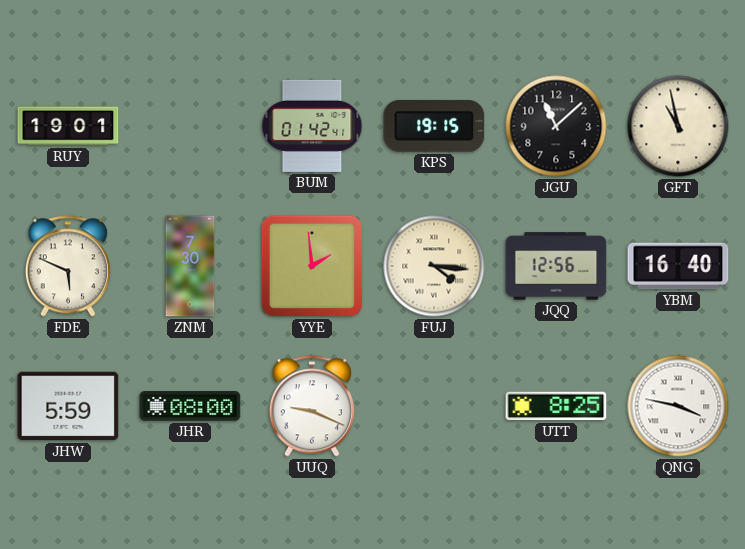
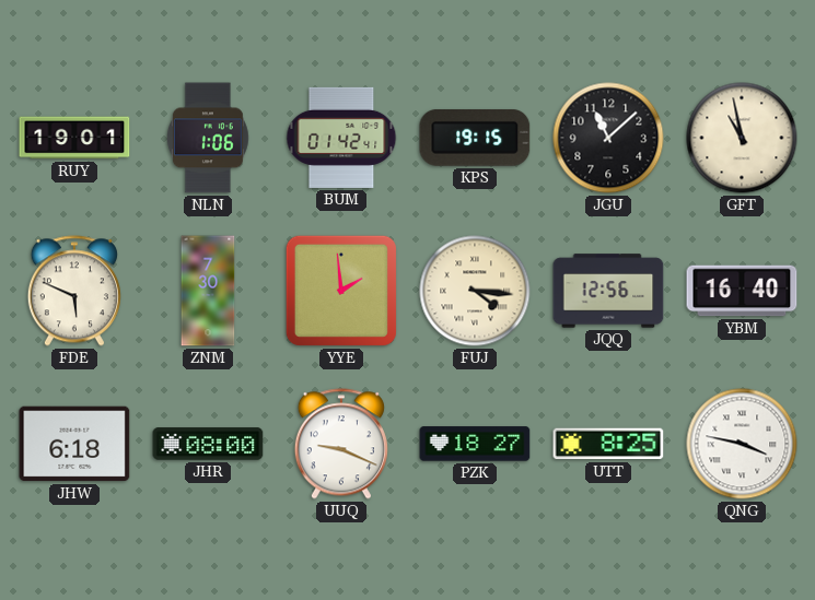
NLN: none -> 1:06 (208, 138)
JHW: 5:59 -> 6:18 (74, 444)
PZK: none -> 18:27 (475, 444)
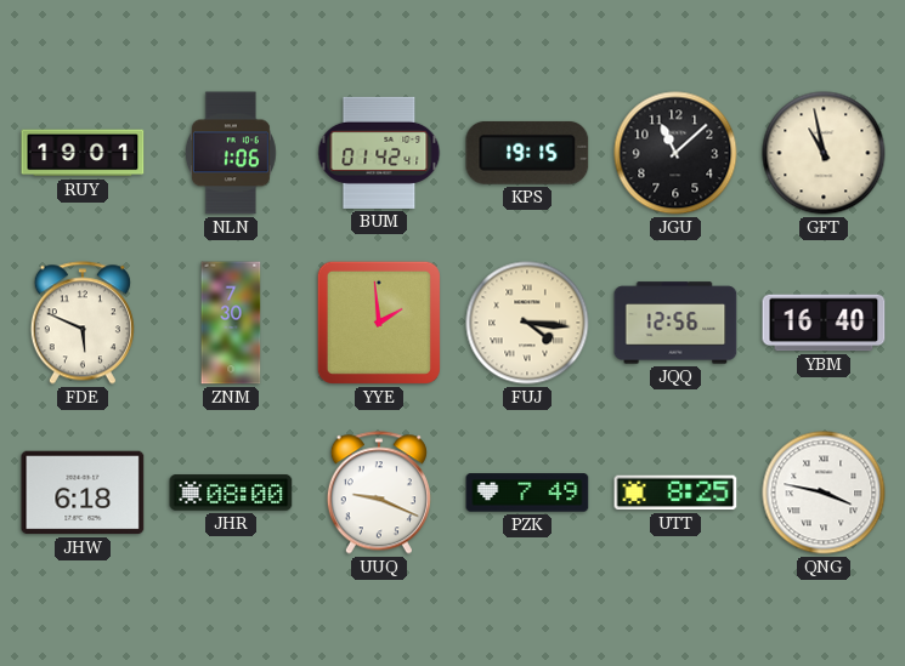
PZK: 18:27 -> 7:49 (527, 493)
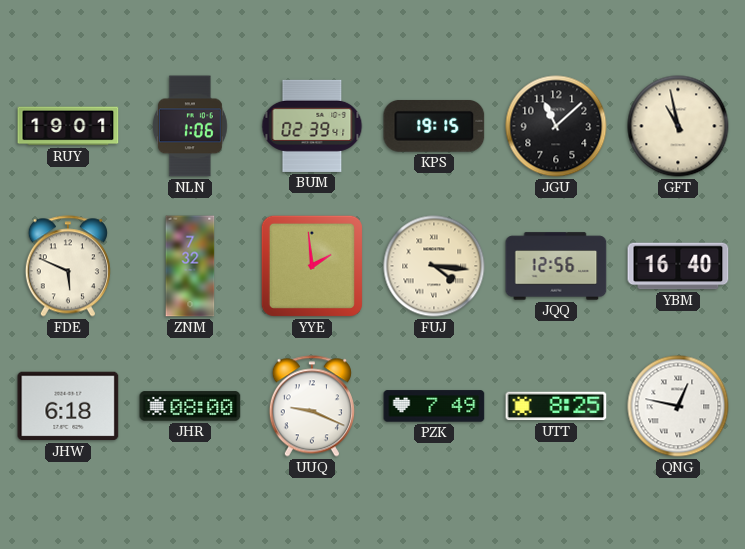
BUM: 01:42 -> 02:39 (312, 126)
ZNM: 7:30 -> 7:32 (190, 266)
QNG: 3:47 -> 12:47 (678, 406)
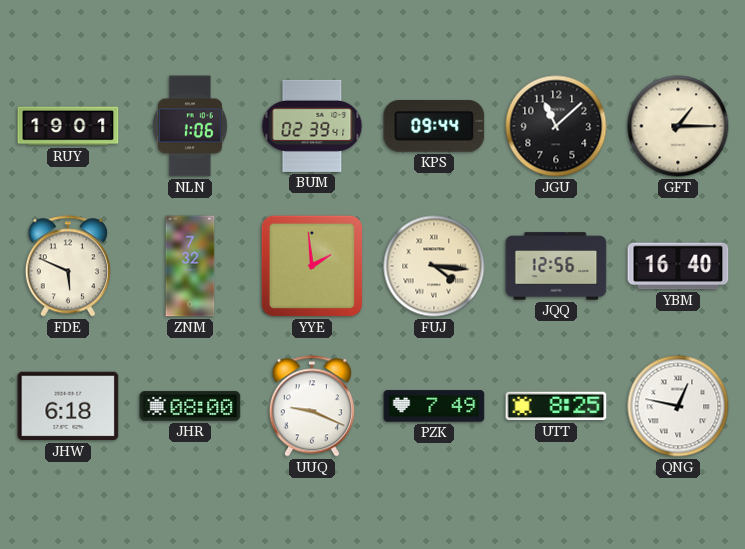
KPS: 19:15 -> 09:44 (434, 126)
GFT: 10:58 -> 1:15 (678, 126)
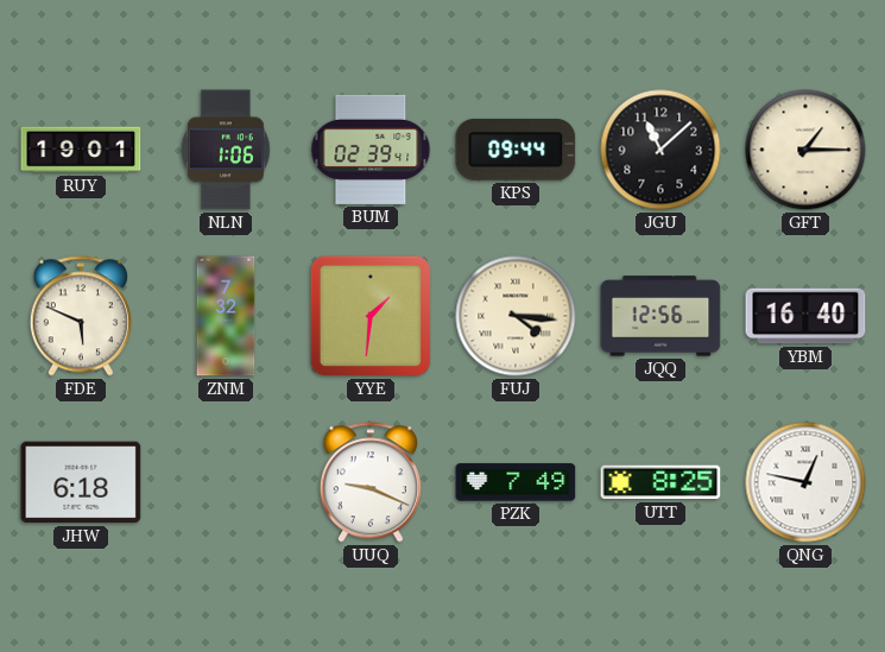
YYE: 1:59 -> 1:31 (371, 316)
JHR: 08:00 -> none (190, 406)
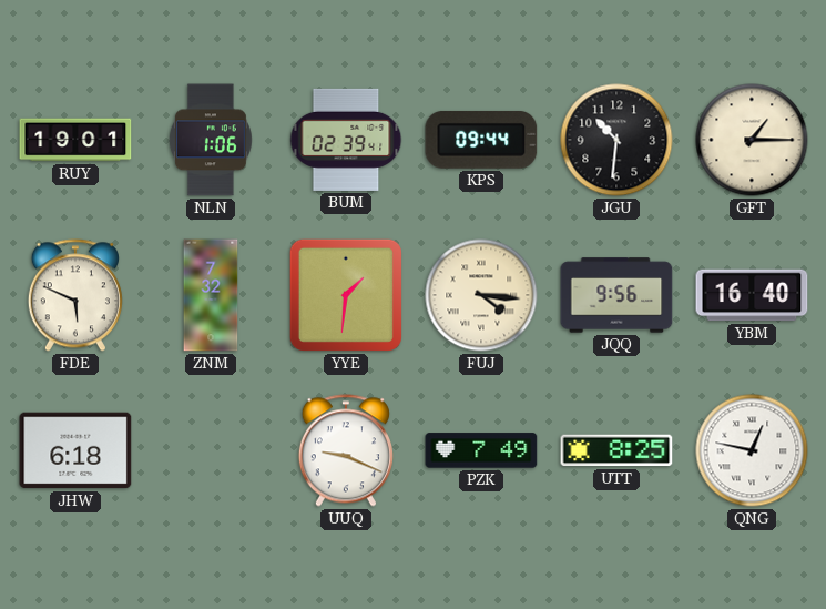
JGU: 11:08 -> 10:31 (616, 140)
JQQ: 12:56 -> 9:56 (616, 295)
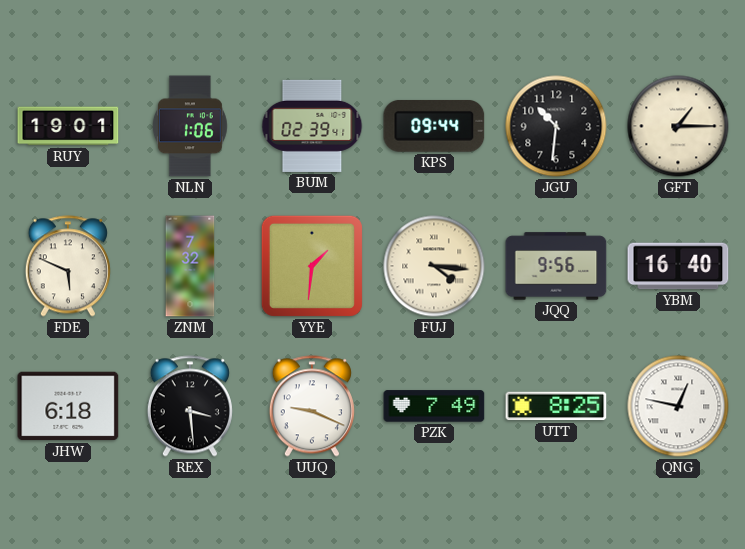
REX: none -> 3:29 (190, 406)
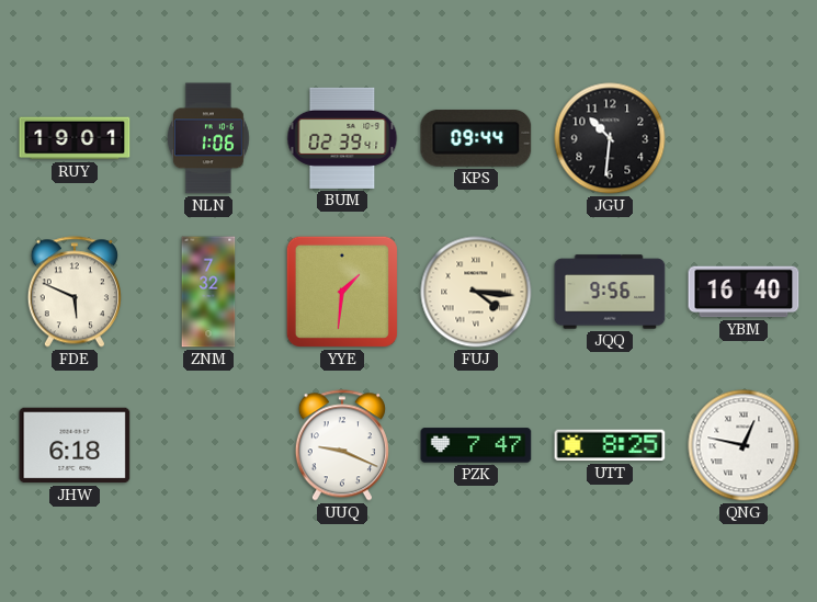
GFT: 1:15 -> none (678, 126)
REX: 3:29 -> none (190, 406)
PZK: 7:49 -> 7:47 (476, 445)
